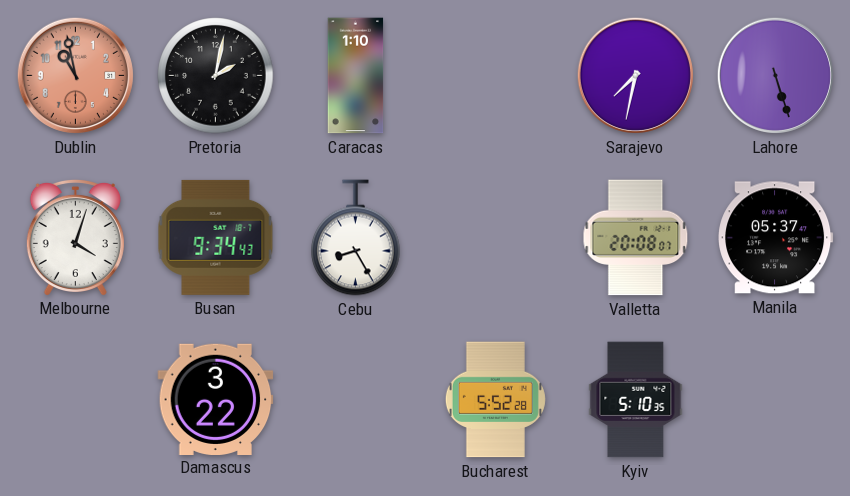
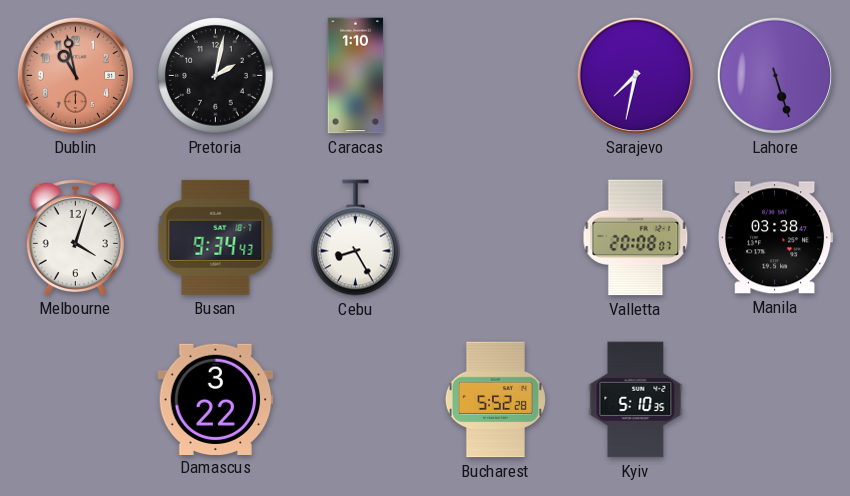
Manila: 05:37 -> 03:38 (776, 238)
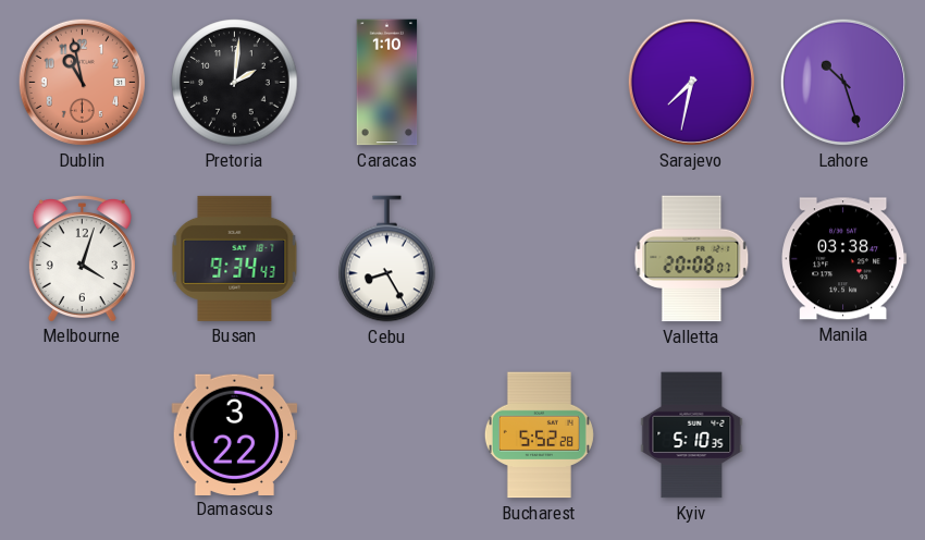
Pretoria: 2:02 -> 2:01 (235, 83)
Lahore: 5:27 -> 10:27 (843, 82)
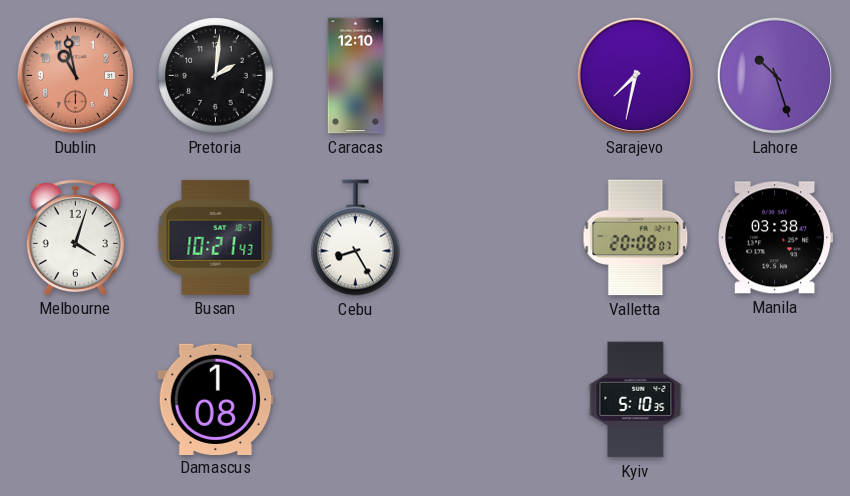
Caracas: 1:10 -> 12:10 (356, 76)
Busan: 9:34 -> 10:21 (216, 237)
Damascus: 3:22 -> 1:08 (216, 399)
Bucharest: 5:52 -> none (539, 435)
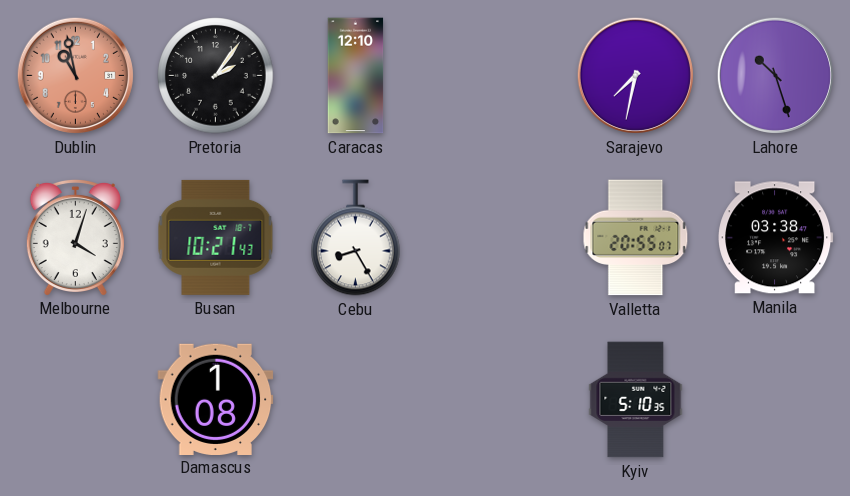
Pretoria: 2:01 -> 2:06 (216, 76)
Valletta: 20:08 -> 20:55 (636, 238)
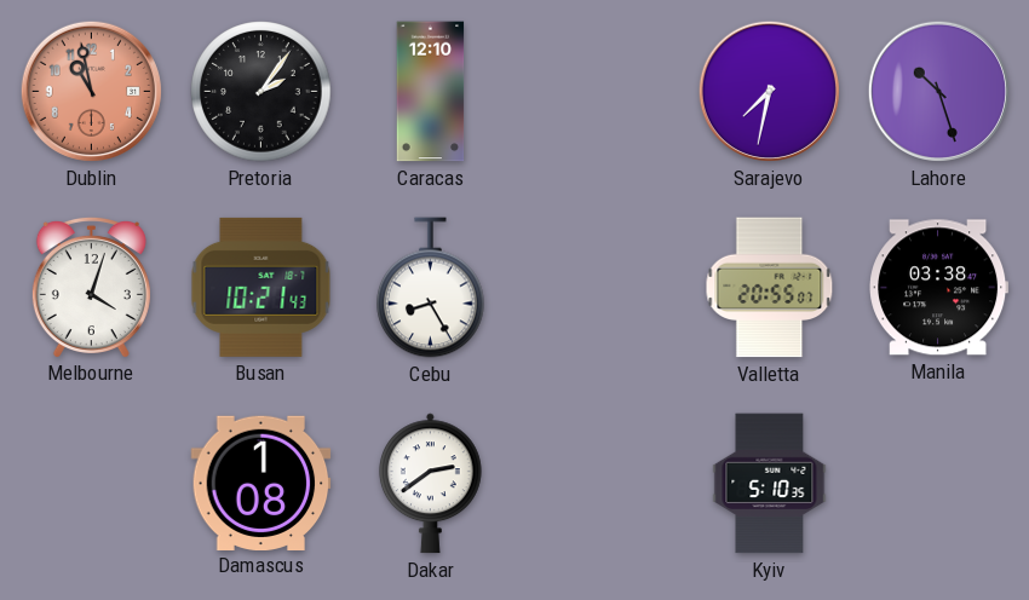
Dakar: none -> 2:39 (430, 484)
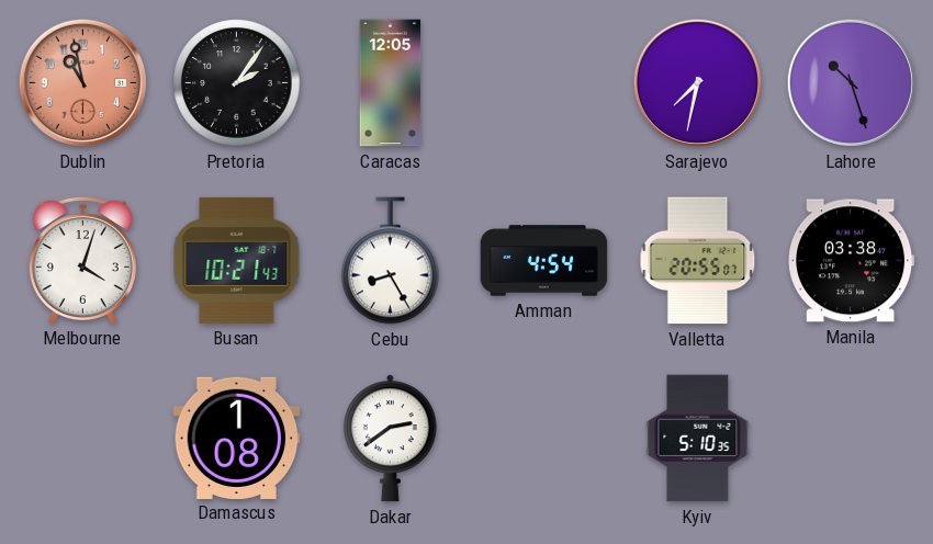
Caracas: 12:10 -> 12:05 (391, 83)
Amman: none -> 4:54 (544, 261)
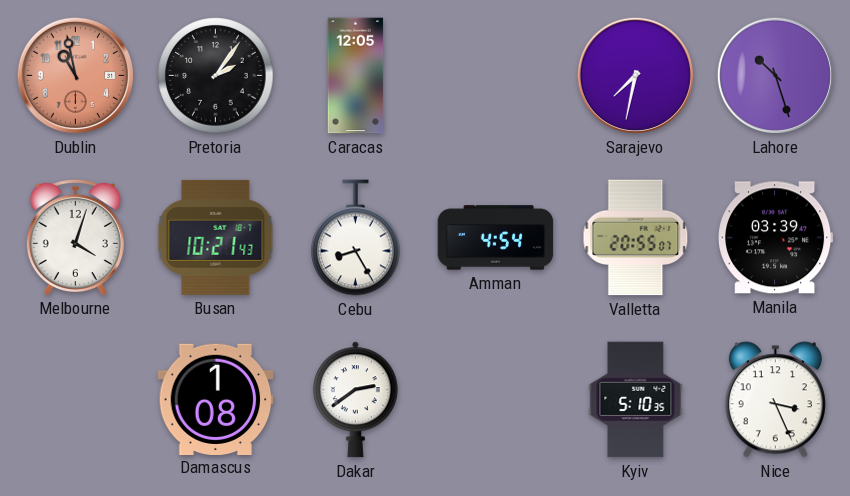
Manila: 03:38 -> 03:39 (776, 238)
Nice: none -> 3:26 (775, 400)
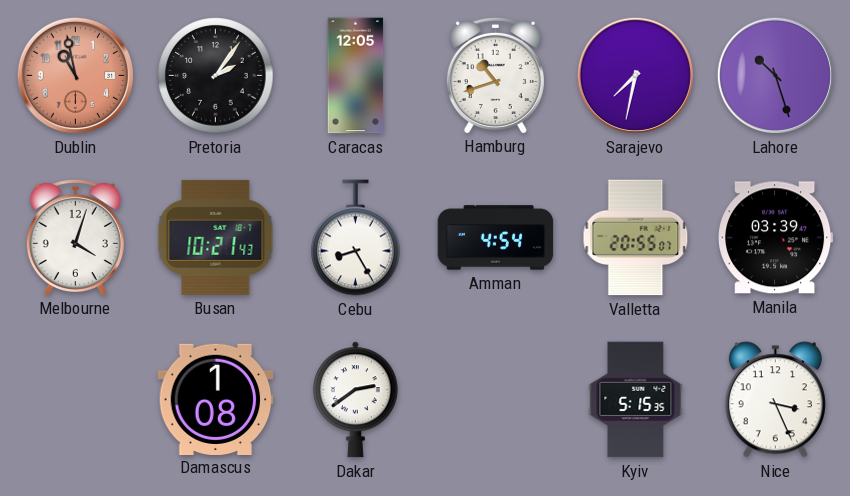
Hamburg: none -> 10:42 (495, 75)
Kyiv: 5:10 -> 5:15 (636, 400)
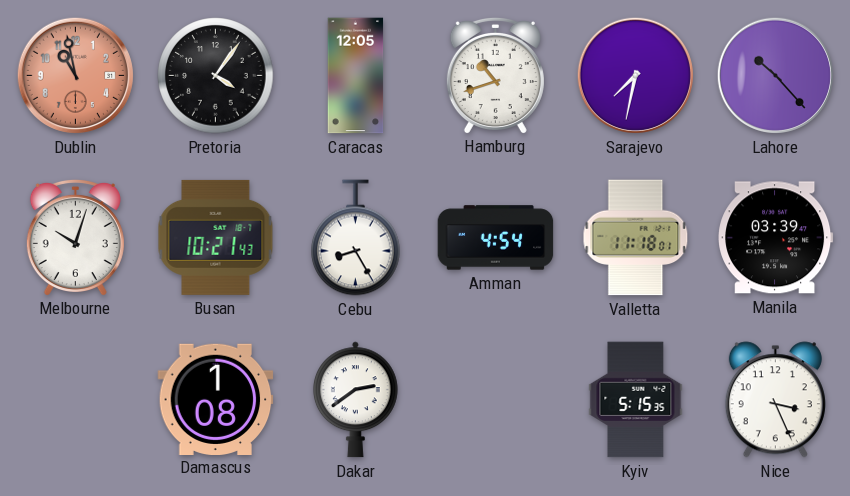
Pretoria: 2:06 -> 4:06 (216, 76)
Lahore: 10:27 -> 10:23 (775, 75)
Melbourne: 4:03 -> 10:03 (75, 237)
Valletta: 20:55 -> 11:18 (636, 238)
